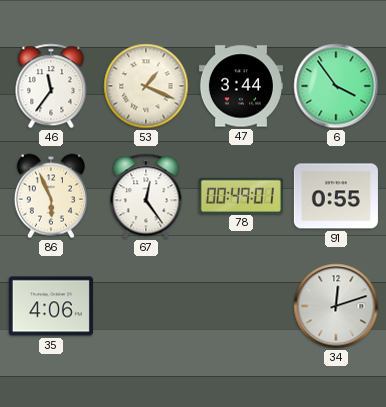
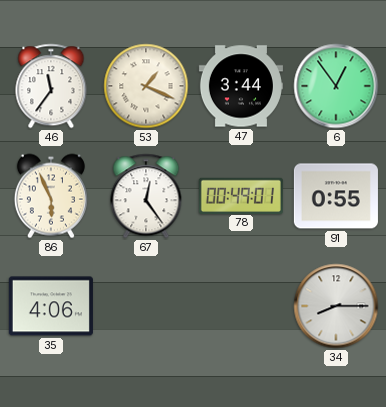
6: 3:54 -> 12:54 (336, 86)
34: 12:12 -> 8:15 (336, 306)
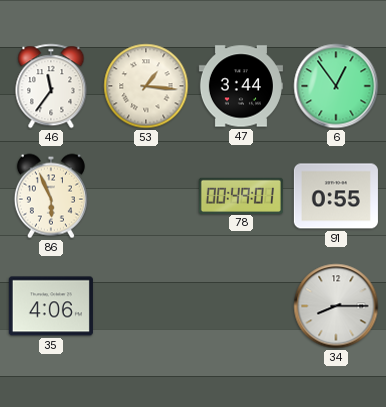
53: 1:19 -> 1:16 (146, 86)
67: 12:24 -> none (146, 196)
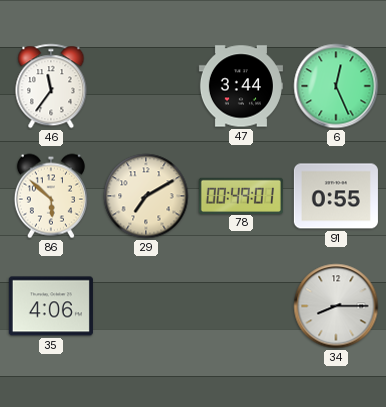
53: 1:16 -> none (146, 86)
6: 12:54 -> 12:26 (336, 86)
86: 5:56 -> 5:52 (51, 196)
29: none -> 7:10 (146, 196)
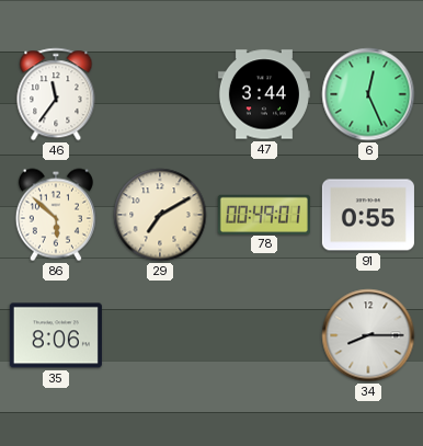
35: 4:06 -> 8:06 (56, 335)
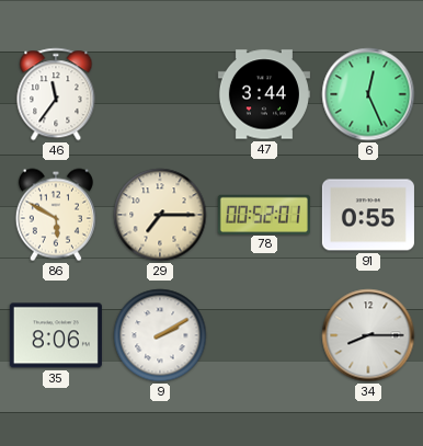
86: 5:52 -> 5:50 (56, 215)
29: 7:10 -> 7:15 (160, 215)
78: 00:49 -> 00:52 (264, 214)
9: none -> 2:10 (160, 335)
